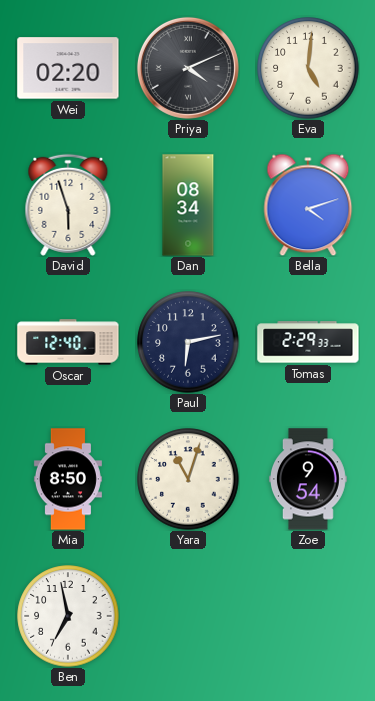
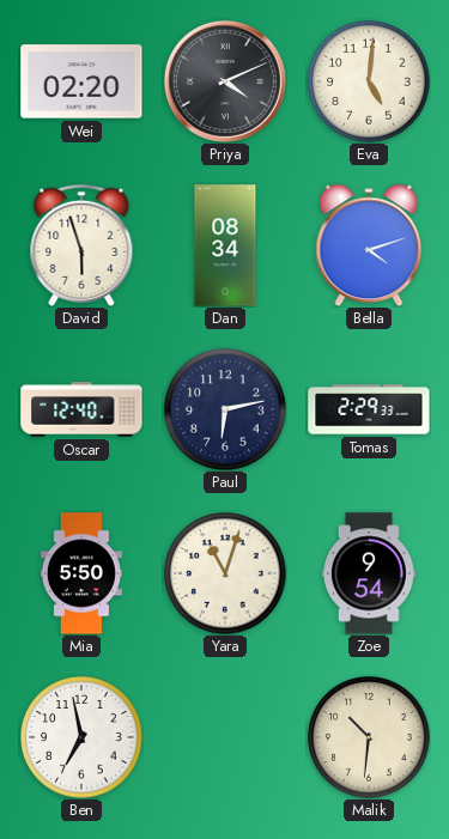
Mia: 8:50 -> 5:50 (81, 573)
Malik: none -> 10:31 (369, 737)
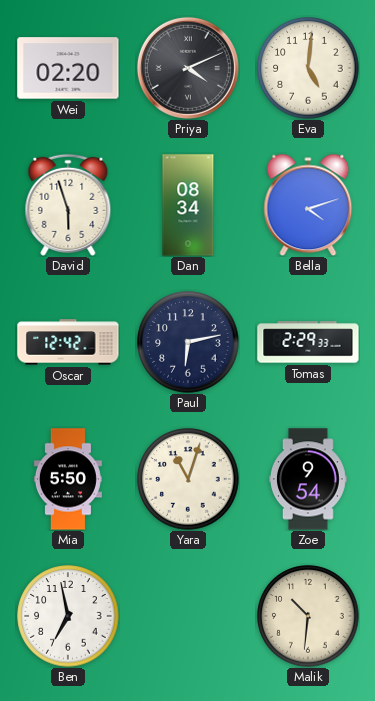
Oscar: 12:40 -> 12:42 (68, 342)
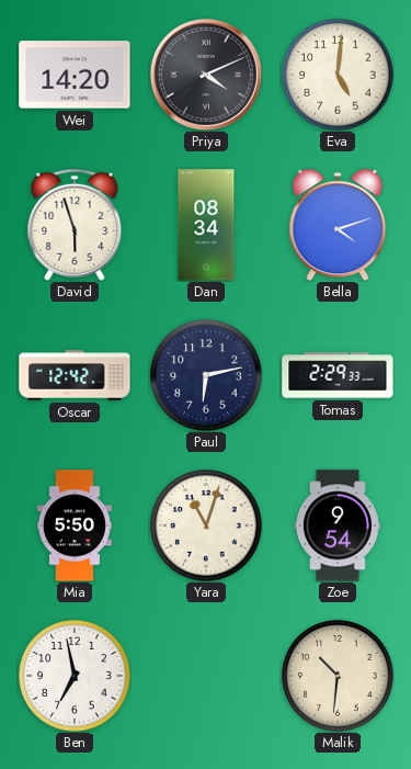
Wei: 02:20 -> 14:20 (75, 75)
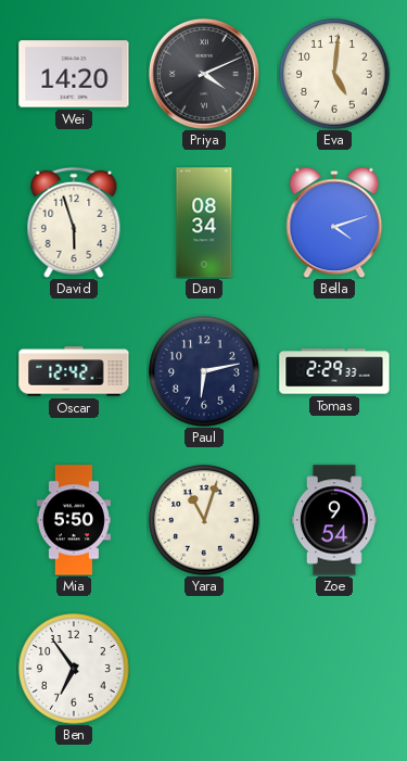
Ben: 6:58 -> 6:54 (74, 669)
Malik: 10:31 -> none (338, 676)
